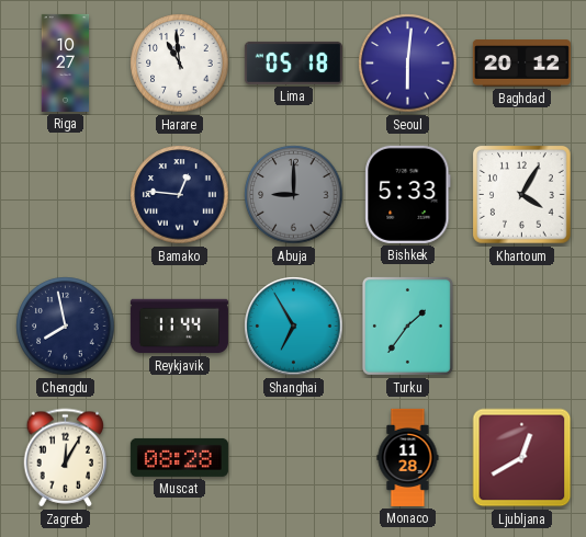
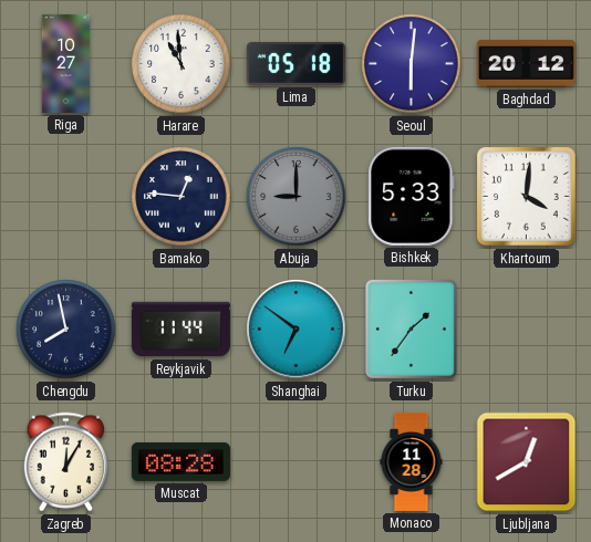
Khartoum: 4:05 -> 4:01 (527, 197)
Shanghai: 6:55 -> 6:51 (297, 330)
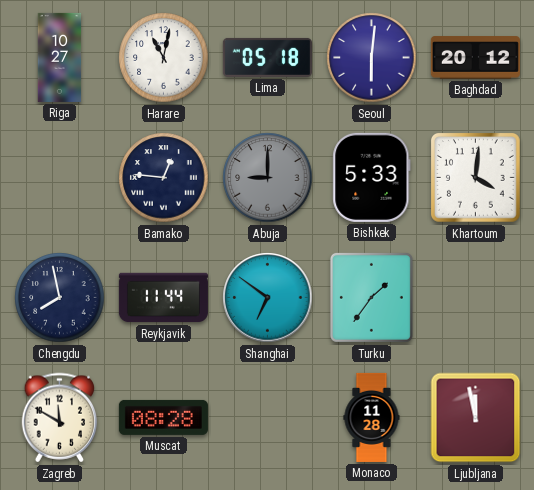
Harare: 10:59 -> 11:02 (164, 58)
Zagreb: 12:05 -> 11:50 (60, 418)
Ljubljana: 12:40 -> 11:58 (476, 418)
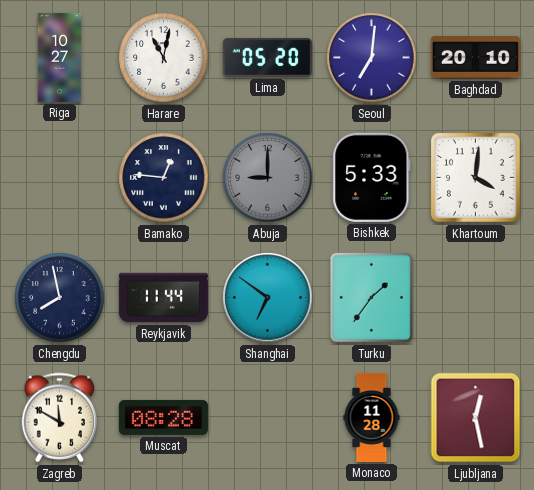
Lima: 05:18 -> 05:20 (267, 57)
Seoul: 6:01 -> 7:01 (372, 58)
Baghdad: 20:12 -> 20:10 (475, 58)
Ljubljana: 11:58 -> 12:28 (476, 418)
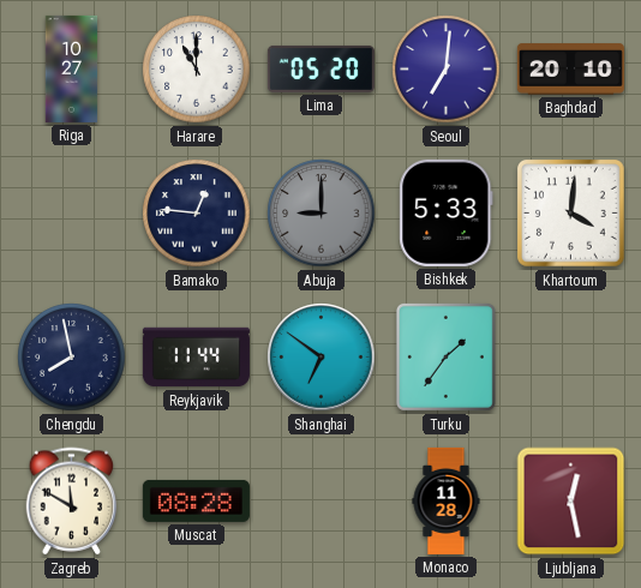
Harare: 11:02 -> 11:00 (197, 70)
